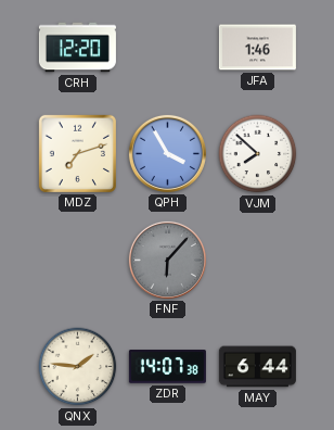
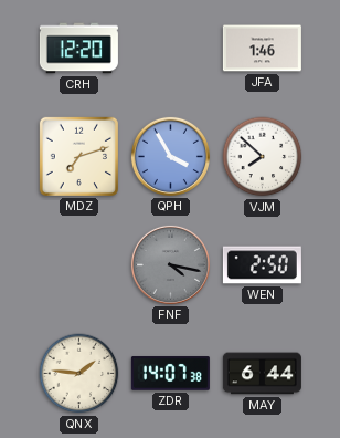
FNF: 6:07 -> 4:17 (170, 264)
WEN: none -> 2:50 (262, 265)
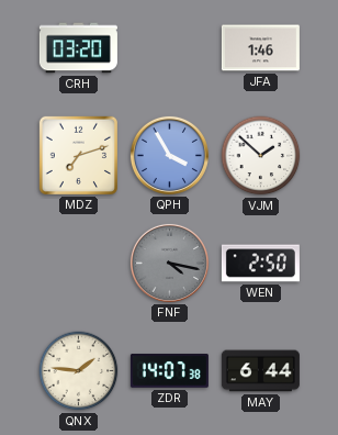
CRH: 12:20 -> 03:20 (78, 48)
VJM: 7:52 -> 1:52 (261, 156)
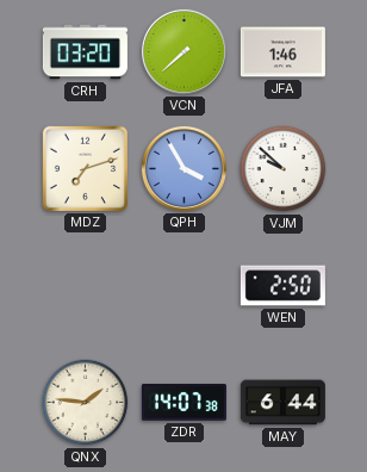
VCN: none -> 7:38 (183, 51)
VJM: 1:52 -> 9:52 (284, 169)
FNF: 4:17 -> none (169, 263)
